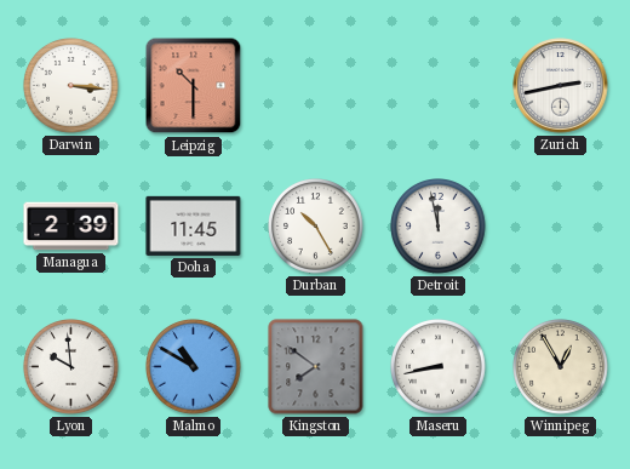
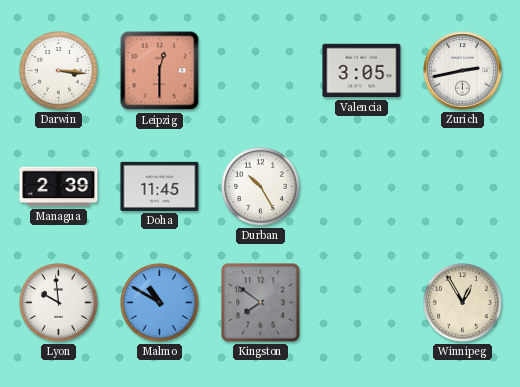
Leipzig: 10:30 -> 12:30 (160, 71)
Valencia: none -> 3:05 (362, 71)
Detroit: 11:58 -> none (439, 227)
Maseru: 8:43 -> none (439, 367)
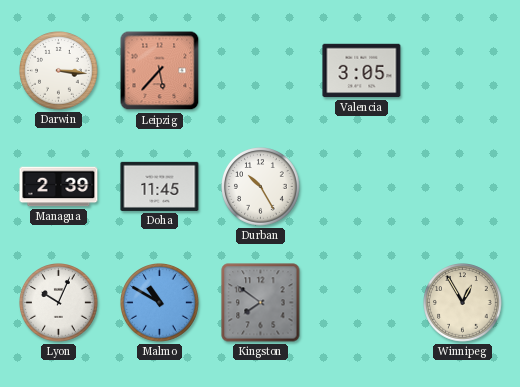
Leipzig: 12:30 -> 5:37 (160, 71)
Zurich: 2:43 -> none (463, 71)
Lyon: 9:59 -> 10:04 (59, 303)
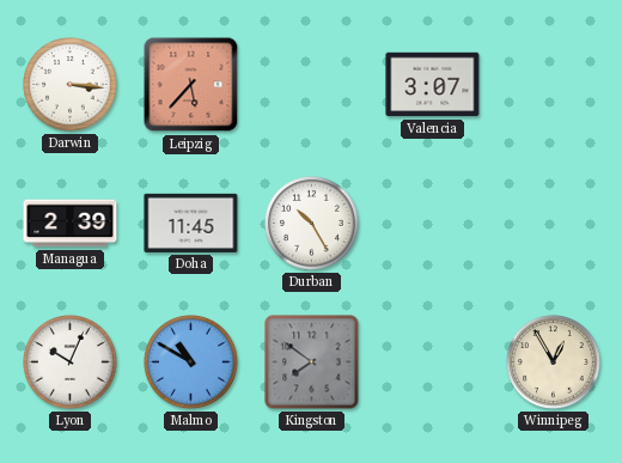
Valencia: 3:05 -> 3:07 (433, 85)
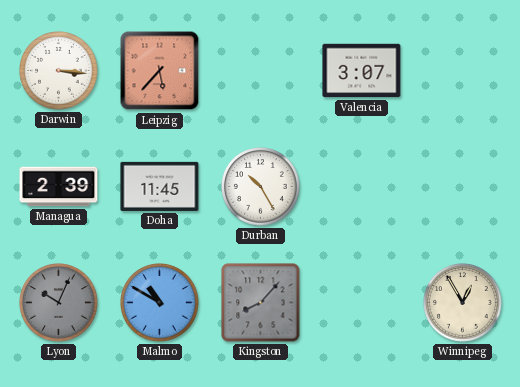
Lyon dial: white -> grey (59, 303)
Kingston: 7:51 -> 8:07 (261, 303)
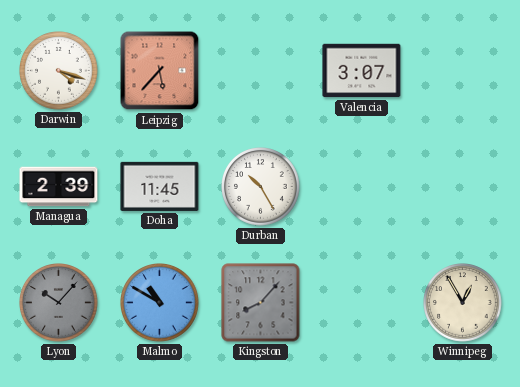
Darwin: 3:16 -> 4:18 (59, 71)
Lyon: 10:04 -> 10:07 (59, 303)
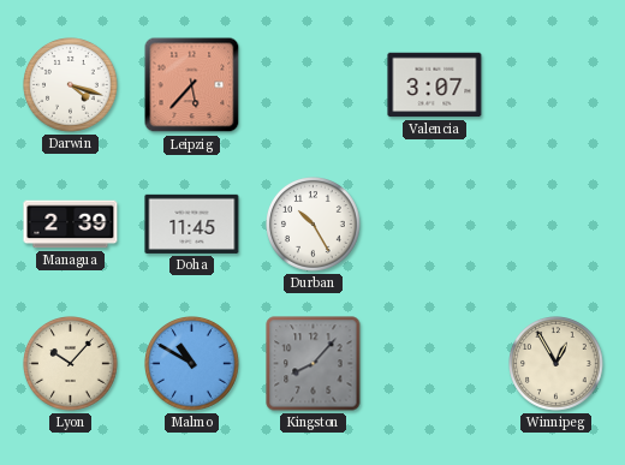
Lyon dial: grey -> cream (71, 364)
